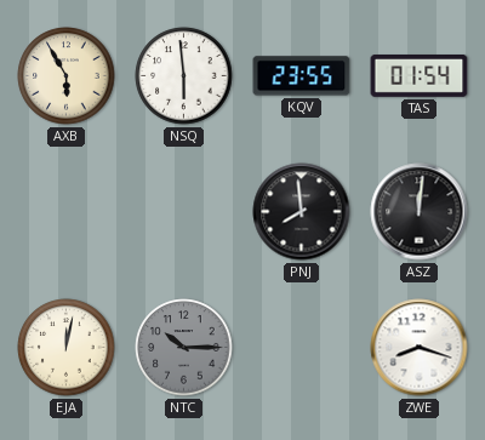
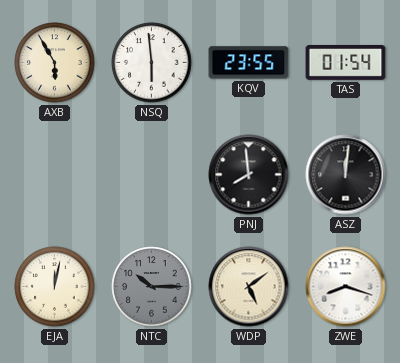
WDP: none -> 5:09 (249, 287)
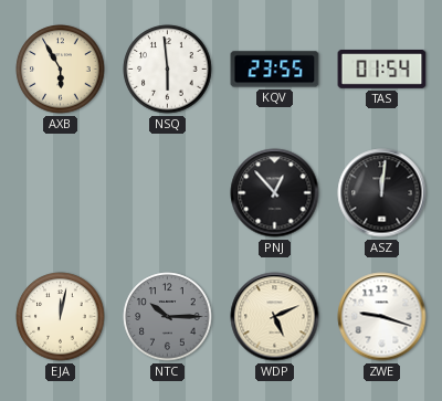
PNJ: 7:59 -> 12:53 (275, 193)
WDP: 5:09 -> 5:11 (275, 317)
ZWE: 8:18 -> 9:18 (382, 317)
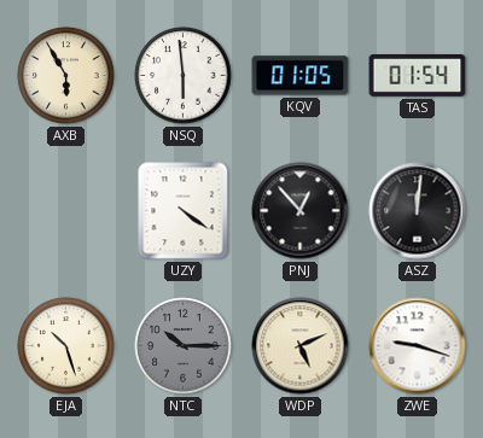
KQV: 23:55 -> 01:05 (301, 76)
UZY: none -> 4:21 (184, 211)
EJA: 12:02 -> 10:27 (66, 346)
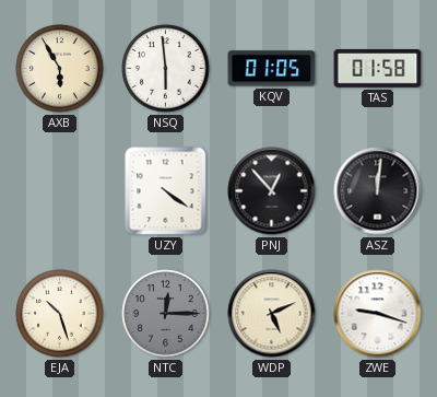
TAS: 01:54 -> 01:58 (378, 69)
NTC: 10:15 -> 12:15 (166, 314)
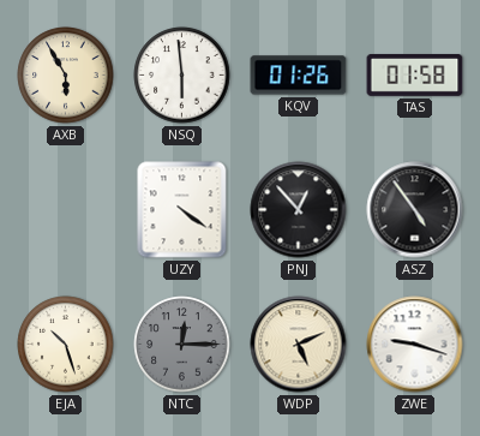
KQV: 01:05 -> 01:26 (299, 76)
ASZ: 12:01 -> 4:54 (415, 210)
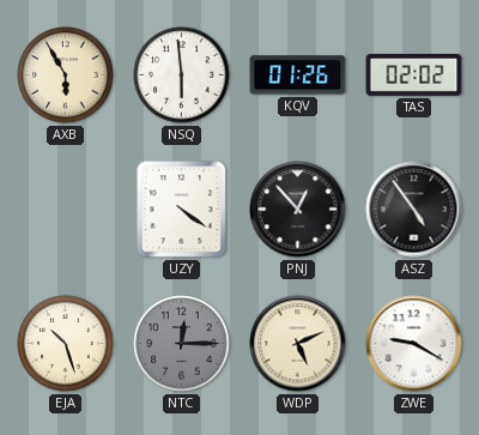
TAS: 01:58 -> 02:02 (414, 75)
ZWE: 9:18 -> 9:20 (414, 344)
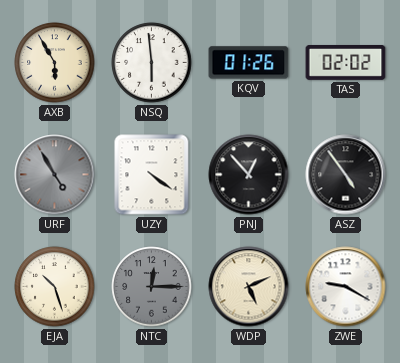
URF: none -> 4:55 (55, 175)
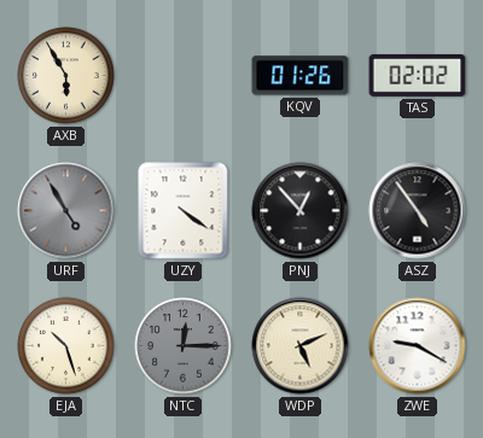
NSQ: 5:59 -> none (152, 63)
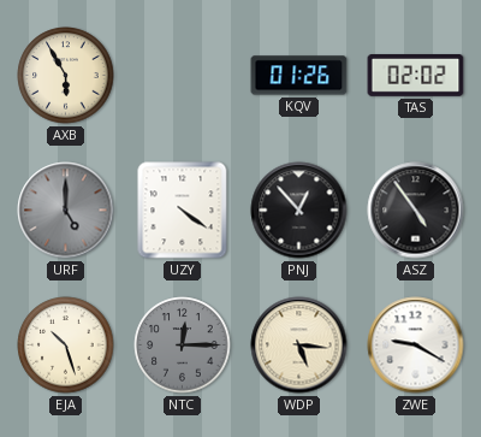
URF: 4:55 -> 5:00 (66, 211)
WDP: 5:11 -> 5:16 (299, 346)
